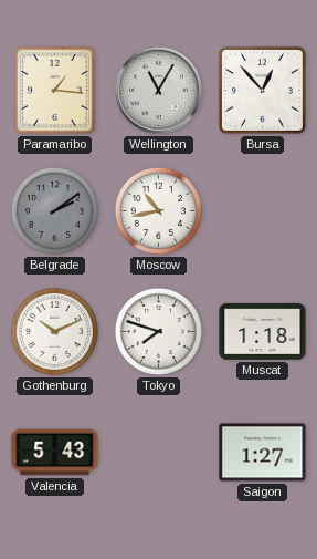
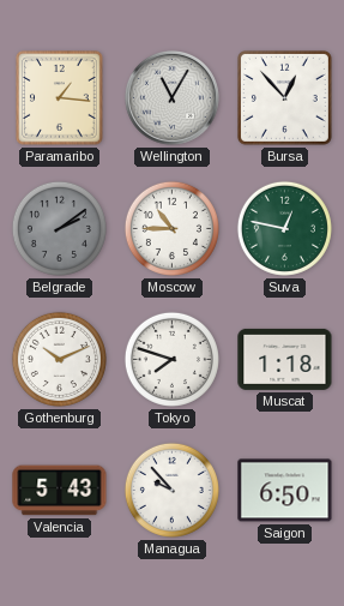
Moscow: 10:43 -> 10:45 (171, 228)
Suva: none -> 12:47 (284, 228)
Managua: none -> 9:53 (171, 490)
Saigon: 1:27 -> 6:50 (285, 491)
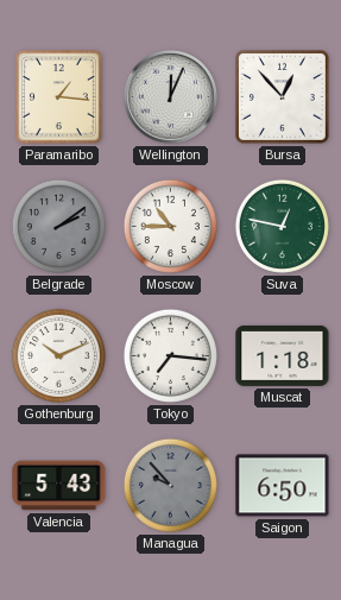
Wellington: 11:05 -> 12:04 (171, 97)
Tokyo: 7:48 -> 7:16 (170, 355)
Managua dial: white -> grey (170, 485)
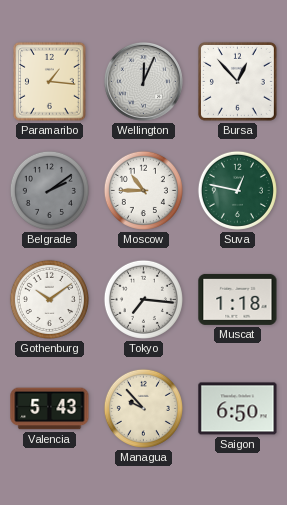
Gothenburg: 10:11 -> 10:09 (49, 299)
Managua dial: grey -> cream (143, 408)
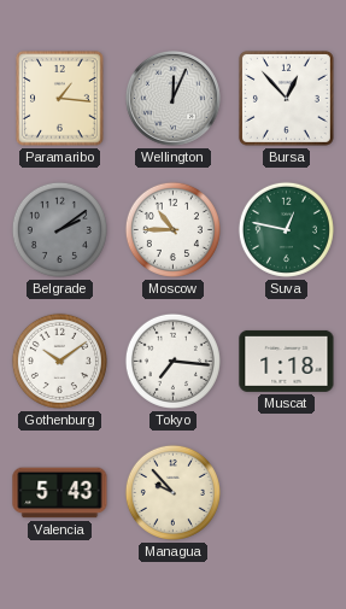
Saigon: 6:50 -> none (238, 409)
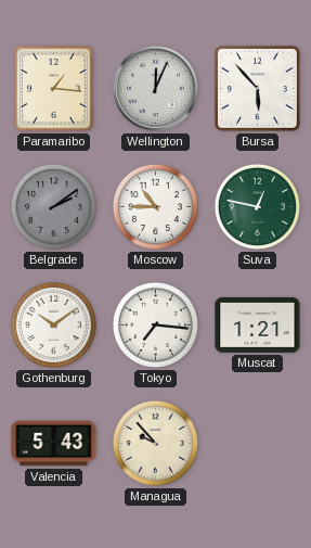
Bursa: 12:53 -> 5:53 (257, 88)
Muscat: 1:18 -> 1:21 (258, 324)
